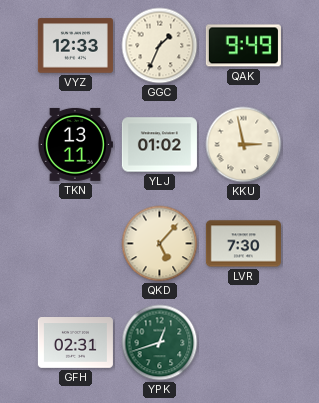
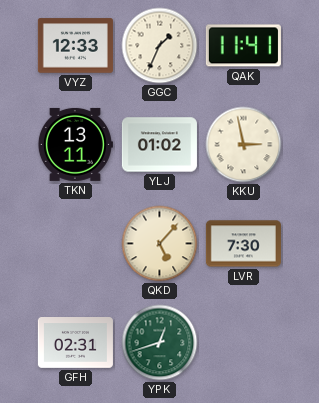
QAK: 9:49 -> 11:41 (243, 46)
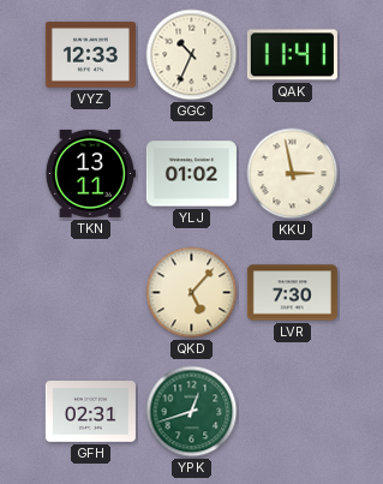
GGC: 1:34 -> 10:34 (192, 55)
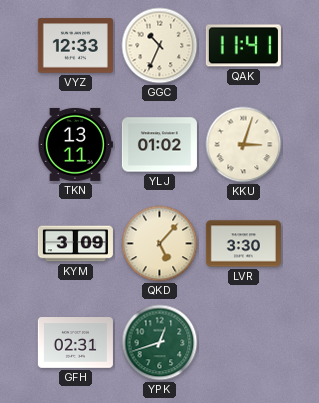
KKU: 2:58 -> 3:03 (244, 145)
KYM: none -> 3:09 (75, 244)
LVR: 7:30 -> 3:30 (243, 244)
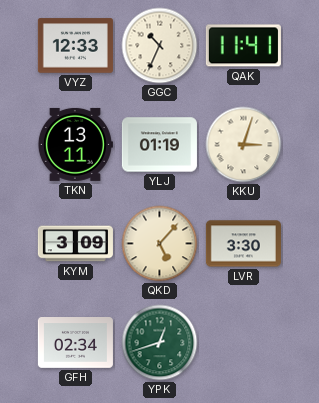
YLJ: 01:02 -> 01:19 (159, 145)
GFH: 02:31 -> 02:34 (75, 343)
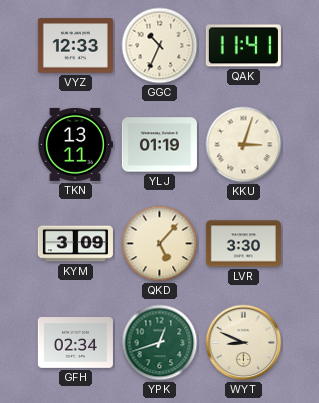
WYT: none -> 8:49 (244, 343)
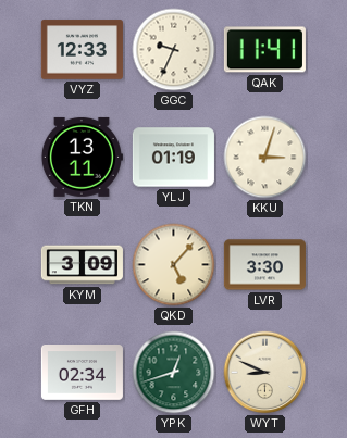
GGC: 10:34 -> 9:34 (174, 50)
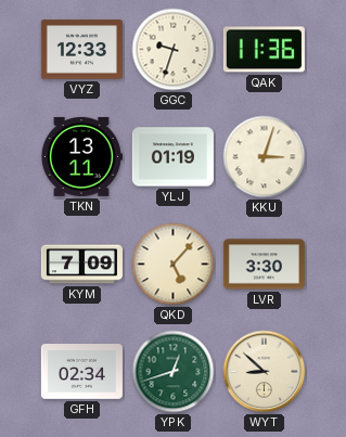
GGC: 9:34 -> 9:33 (174, 50)
QAK: 11:41 -> 11:36 (264, 50)
KYM: 3:09 -> 7:09 (81, 265)
WYT: 8:49 -> 8:52 (265, 372)
